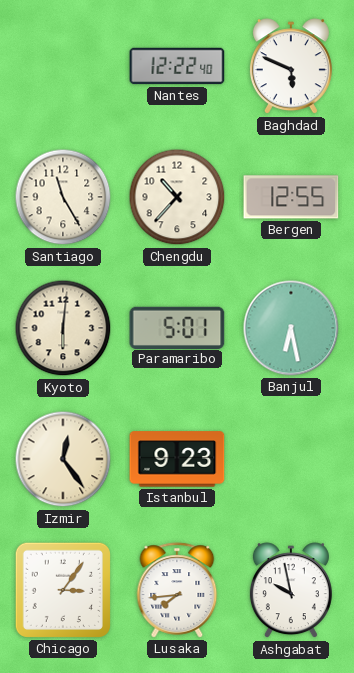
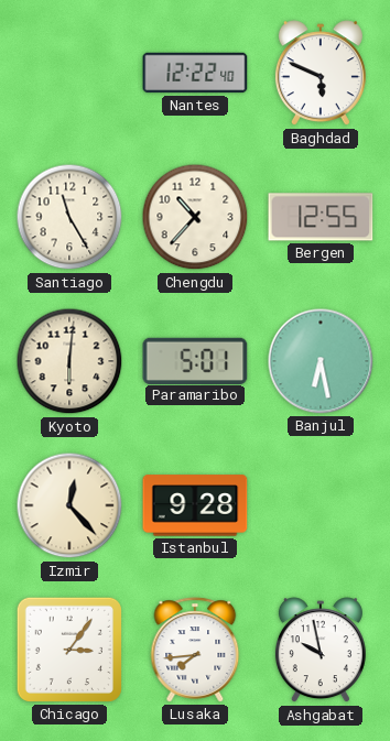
Izmir: 12:24 -> 12:23 (69, 505)
Istanbul: 9:23 -> 9:28 (195, 505)
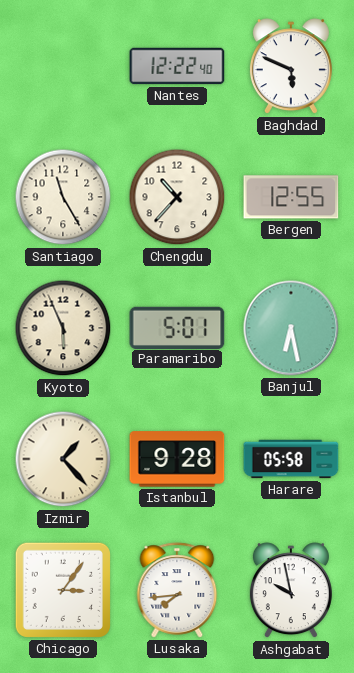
Kyoto: 6:01 -> 5:56 (63, 328)
Izmir: 12:23 -> 1:23 (63, 459)
Harare: none -> 05:58 (291, 459)
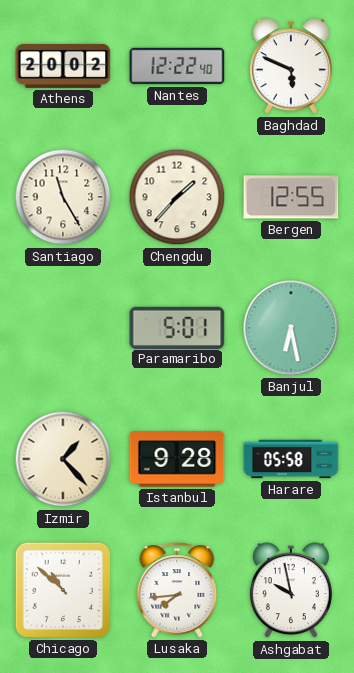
Athens: none -> 20:02 (63, 66)
Chengdu: 10:37 -> 1:37 (177, 197)
Kyoto: 5:56 -> none (63, 328)
Chicago: 3:06 -> 10:52 (63, 590)
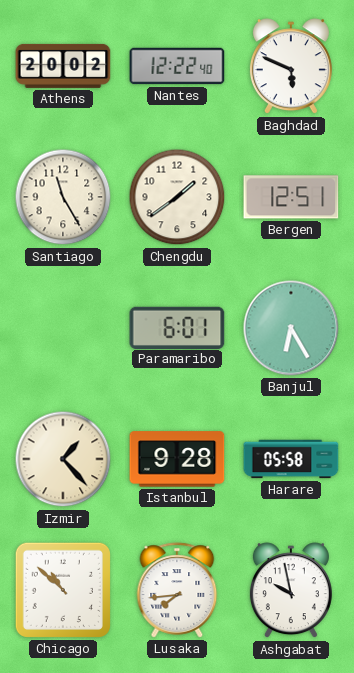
Chengdu: 1:37 -> 1:39 (177, 197)
Bergen: 12:55 -> 12:51 (291, 197)
Paramaribo: 5:01 -> 6:01 (177, 327)
Banjul: 6:28 -> 6:25 (291, 328)
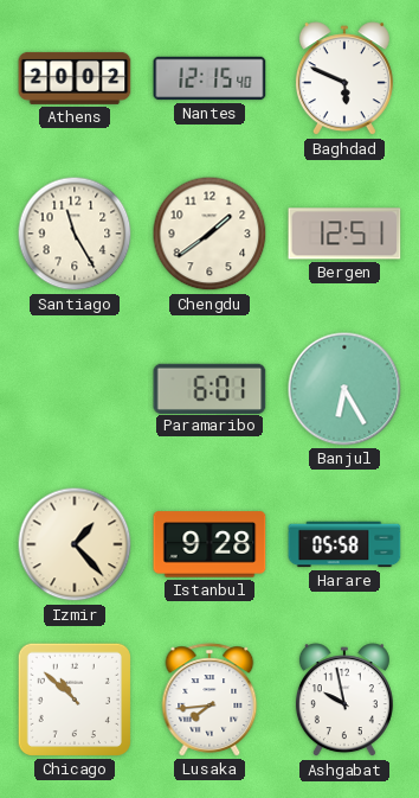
Nantes: 12:22 -> 12:15 (209, 78)
